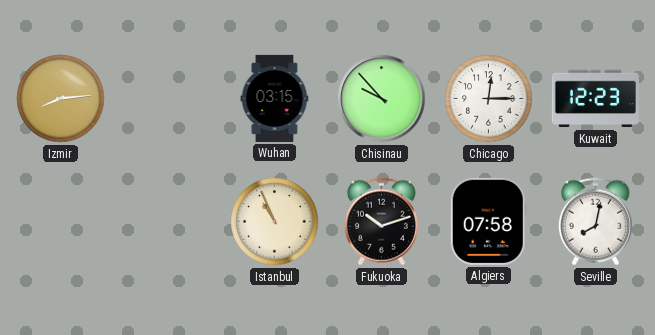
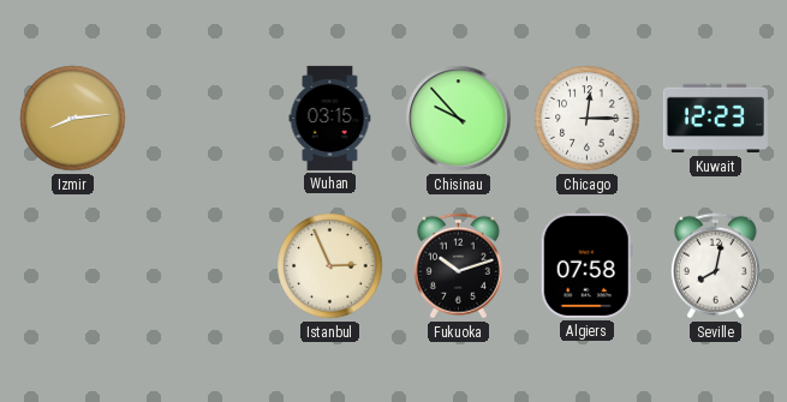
Istanbul: 10:56 -> 2:56 (330, 266)
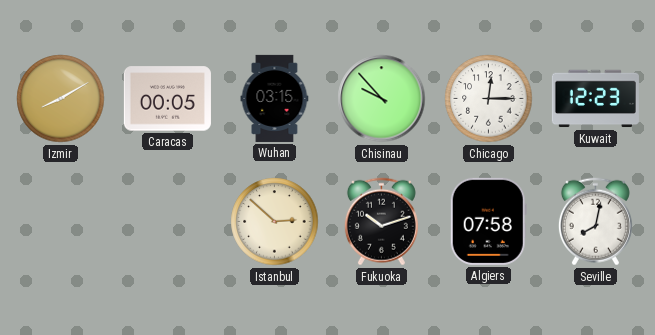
Izmir: 8:14 -> 8:10 (61, 99)
Caracas: none -> 00:05 (167, 99)
Istanbul: 2:56 -> 2:52 (275, 222)
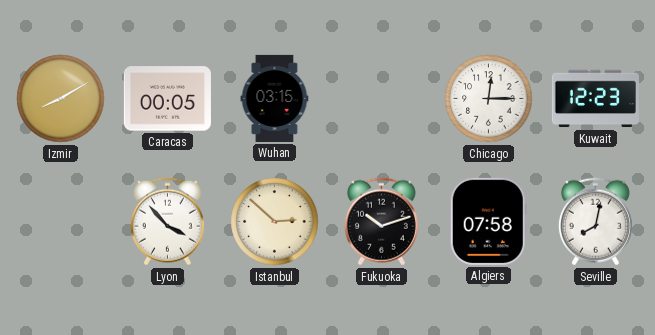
Chisinau: 9:53 -> none (382, 99)
Lyon: none -> 3:53 (167, 222)
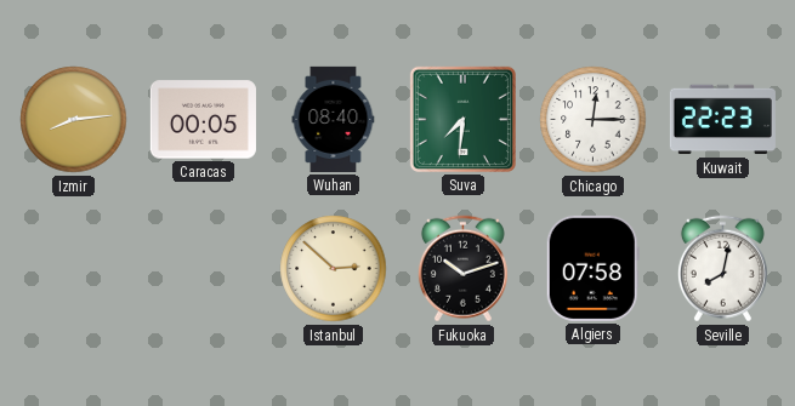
Izmir: 8:10 -> 8:14 (74, 120)
Wuhan: 03:15 -> 08:40 (334, 119)
Suva: none -> 7:31 (462, 119)
Kuwait: 12:23 -> 22:23 (722, 120)
Lyon: 3:53 -> none (167, 222)
